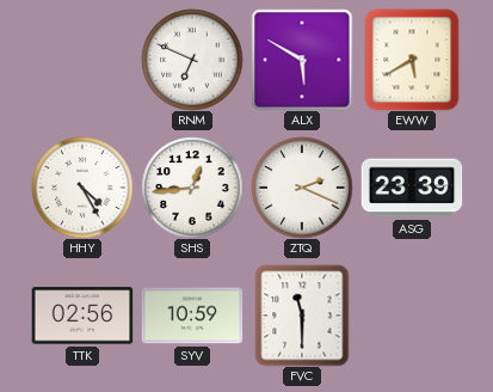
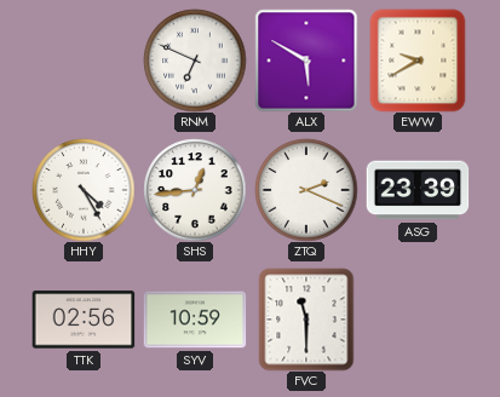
EWW: 5:40 -> 9:40 (418, 61)
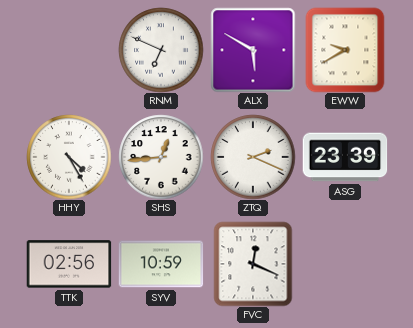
FVC: 11:30 -> 12:19 (253, 264)
